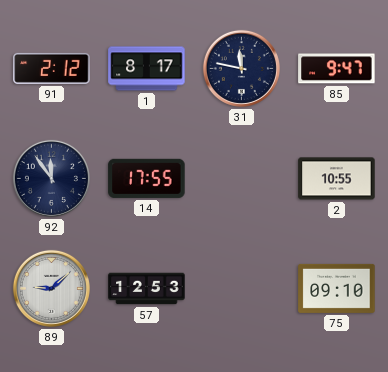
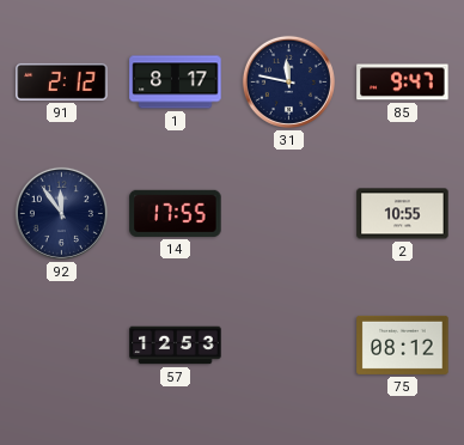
89: 9:08 -> none (51, 288)
75: 09:10 -> 08:12 (403, 345)
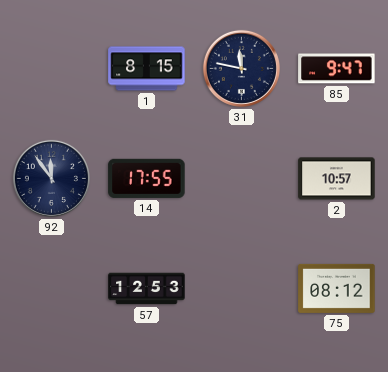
91: 2:12 -> none (62, 81)
1: 8:17 -> 8:15 (147, 69)
2: 10:55 -> 10:57 (337, 179)
